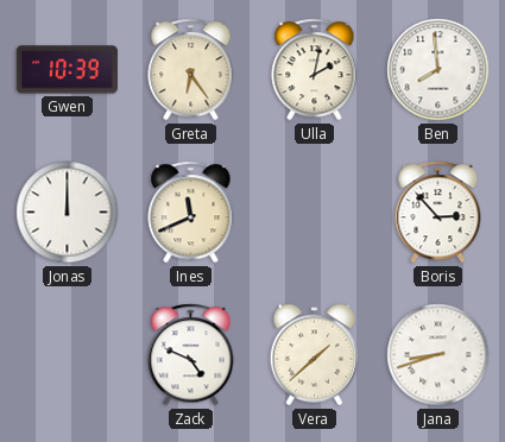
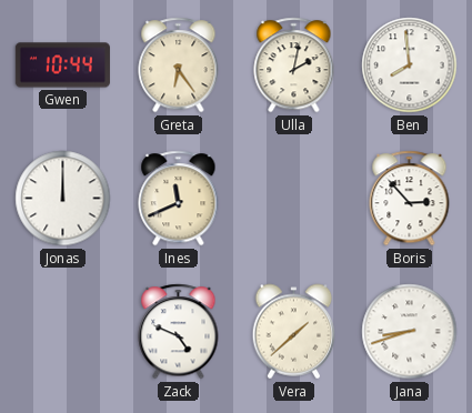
Gwen: 10:39 -> 10:44 (62, 66)
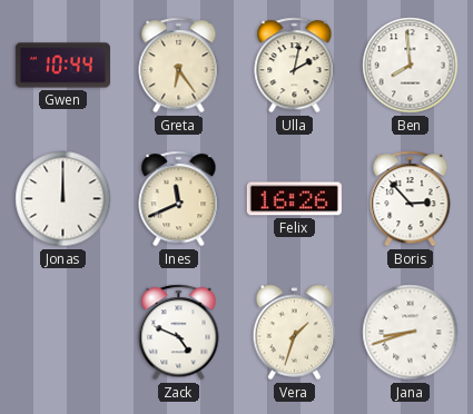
Felix: none -> 16:26 (294, 199)
Vera: 1:38 -> 1:33 (295, 333)
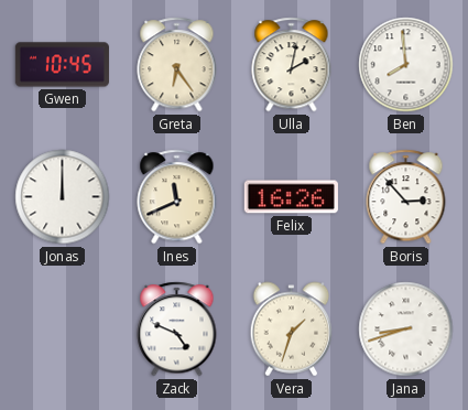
Gwen: 10:44 -> 10:45 (62, 65)
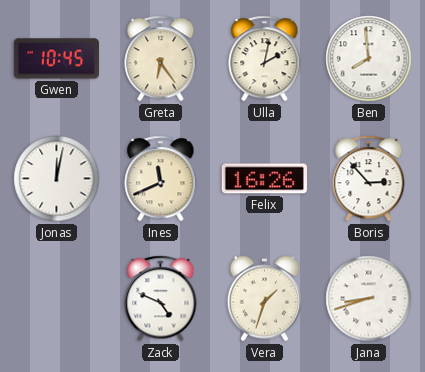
Jonas: 12:00 -> 12:02 (57, 179)
